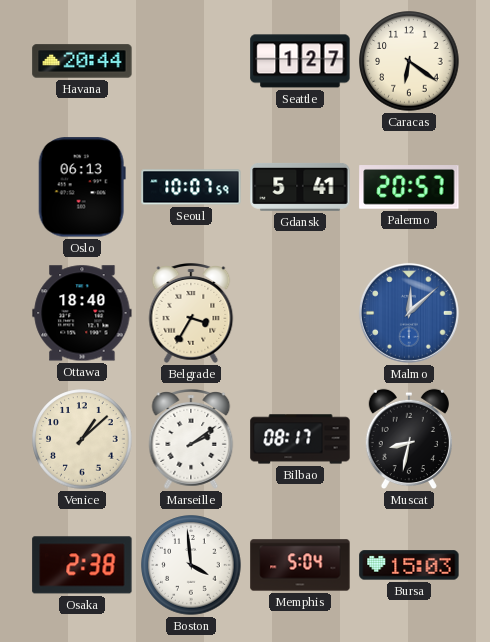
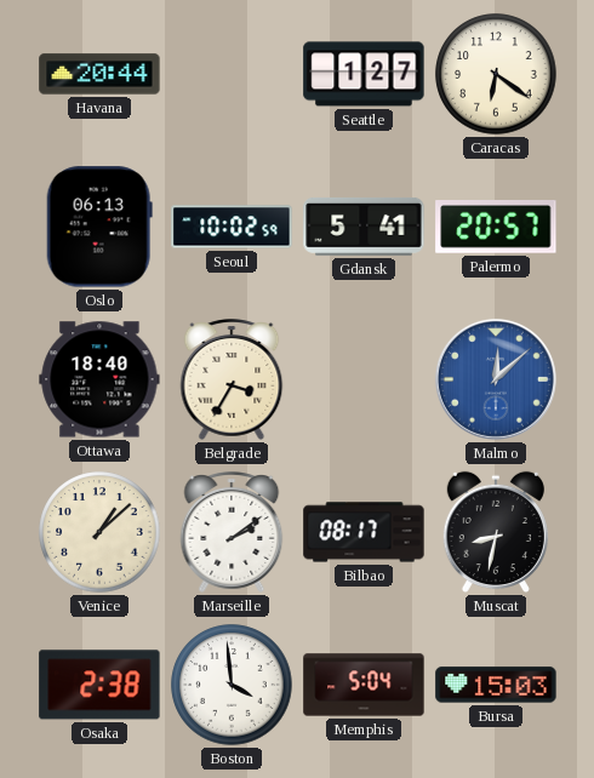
Seoul: 10:07 -> 10:02 (232, 227)
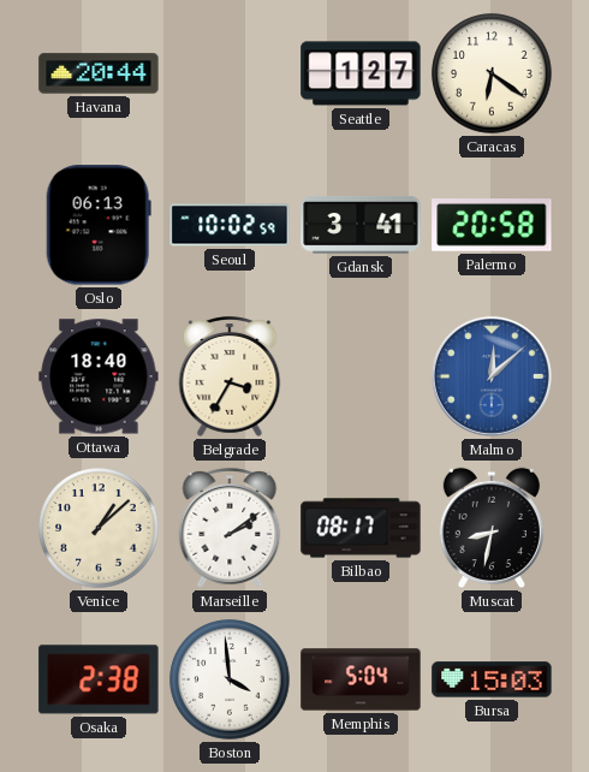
Gdansk: 5:41 -> 3:41 (361, 225)
Palermo: 20:57 -> 20:58 (492, 226)
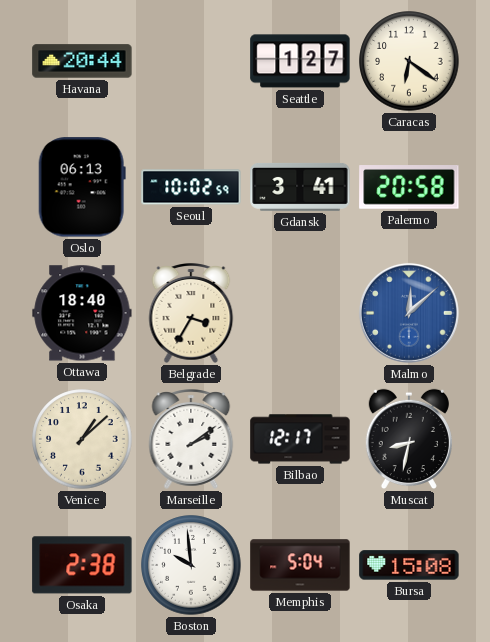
Bilbao: 08:17 -> 12:17 (300, 439)
Boston: 3:59 -> 9:59 (191, 565)
Bursa: 15:03 -> 15:08 (409, 565)
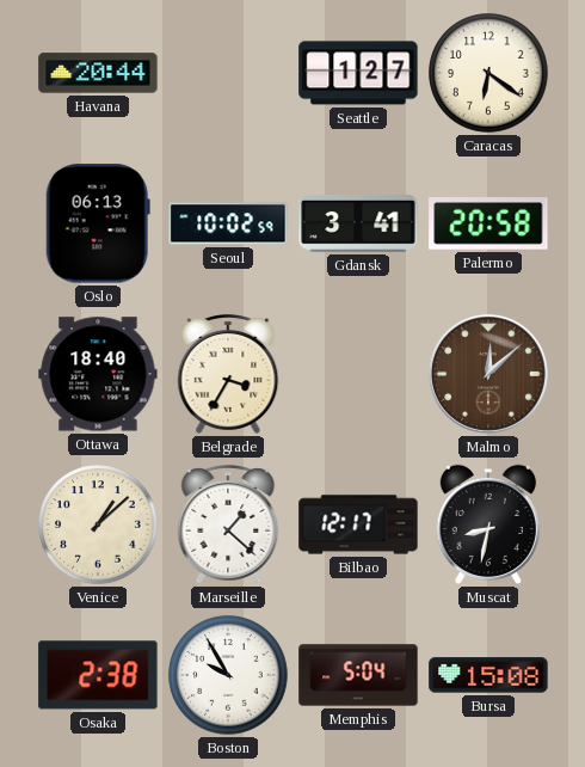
Malmo dial: blue -> brown (488, 374)
Marseille: 2:09 -> 1:22 (228, 524)
Boston: 9:59 -> 9:55 (228, 675)
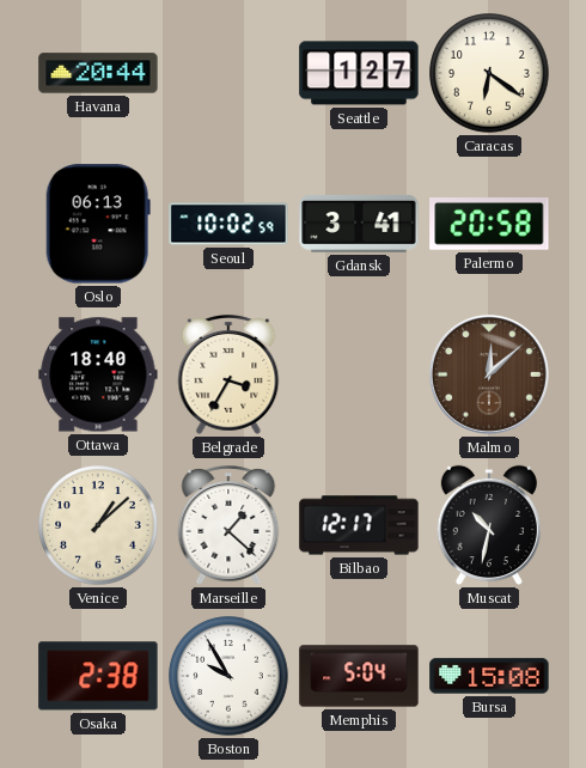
Muscat: 8:32 -> 10:32 (489, 525)
